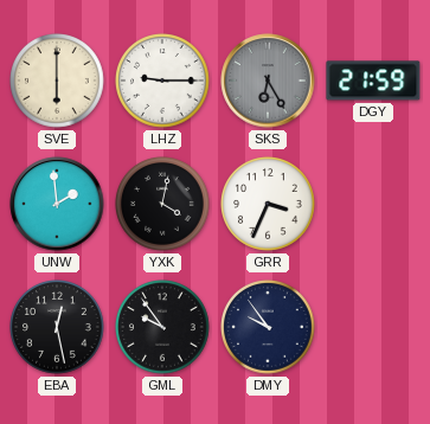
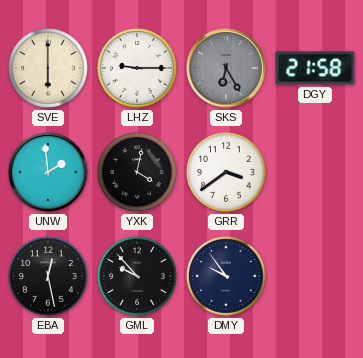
DGY: 21:59 -> 21:58 (315, 68)
GRR: 3:34 -> 3:39 (227, 173)
GML: 9:54 -> 9:53 (138, 277)
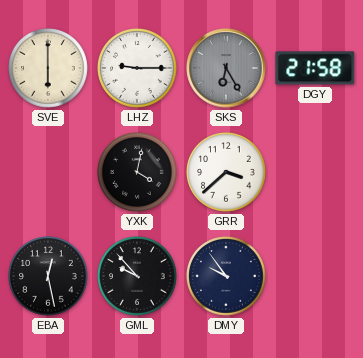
UNW: 1:59 -> none (48, 172)
GRR: 3:39 -> 3:38 (227, 173)
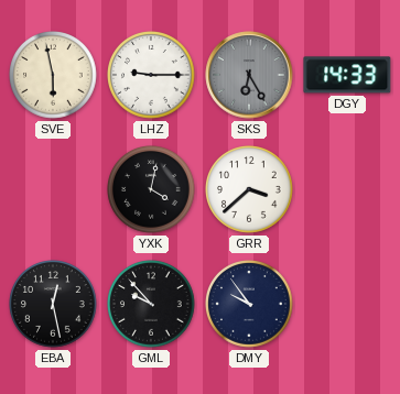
SVE: 6:00 -> 5:58 (54, 76)
DGY: 21:58 -> 14:33 (347, 75)
